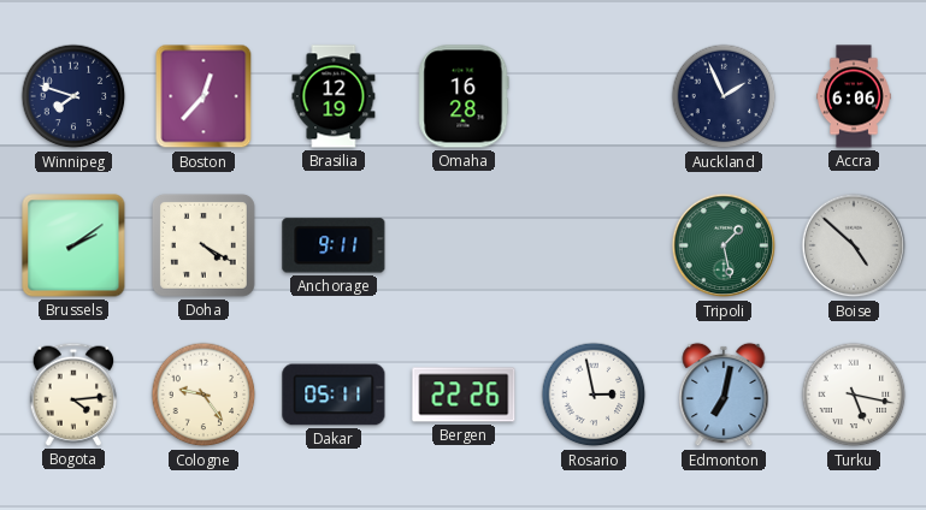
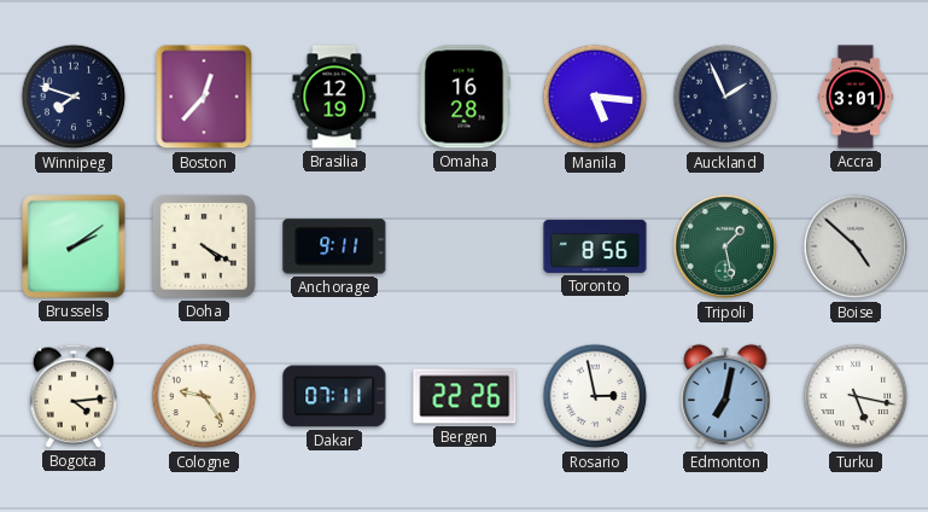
Manila: none -> 5:16 (595, 97)
Accra: 6:06 -> 3:01 (856, 97)
Toronto: none -> 8:56 (595, 246)
Dakar: 05:11 -> 07:11 (334, 396)
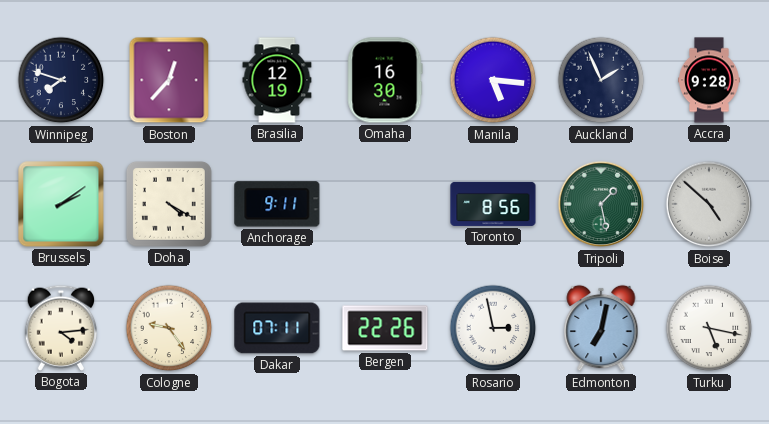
Omaha: 16:28 -> 16:30 (385, 80)
Accra: 3:01 -> 9:28 (709, 80)
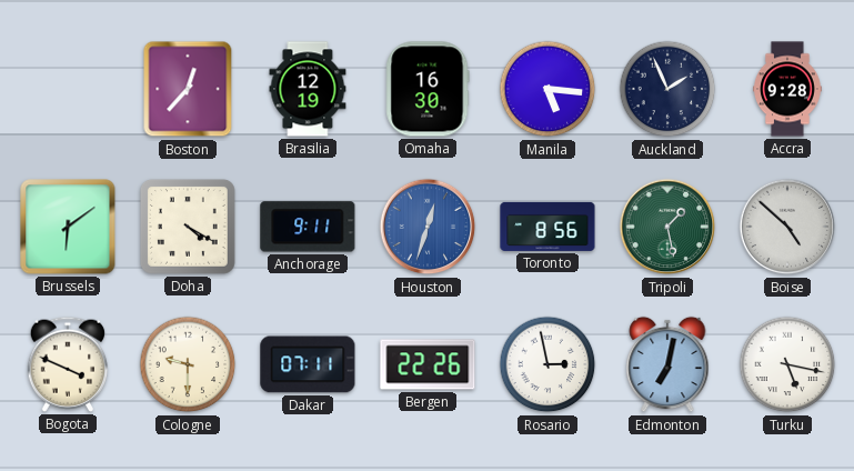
Winnipeg: 7:48 -> none (61, 80)
Brussels: 2:09 -> 6:09 (68, 227)
Houston: none -> 12:33 (428, 227)
Bogota: 4:14 -> 3:49 (68, 364)
Cologne: 9:24 -> 9:30 (188, 364)
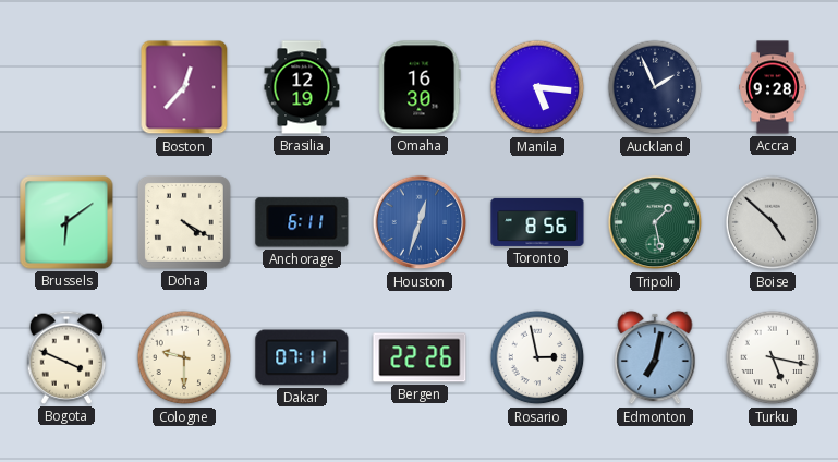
Anchorage: 9:11 -> 6:11 (302, 222)
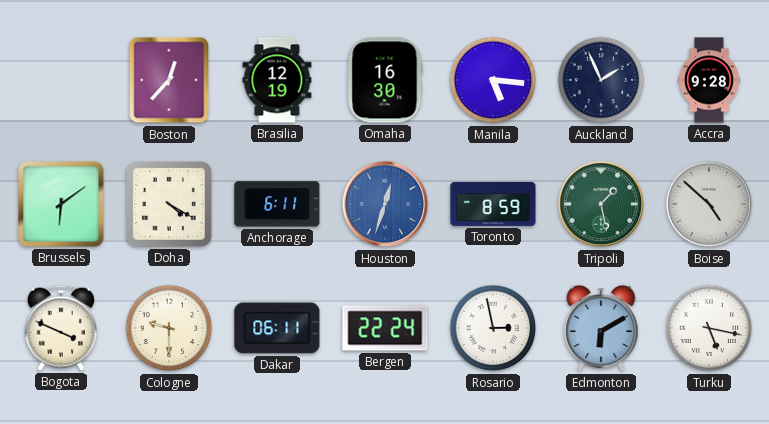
Toronto: 8:56 -> 8:59 (493, 204)
Dakar: 07:11 -> 06:11 (277, 328)
Bergen: 22:26 -> 22:24 (385, 328)
Edmonton: 7:02 -> 6:10 (601, 328)
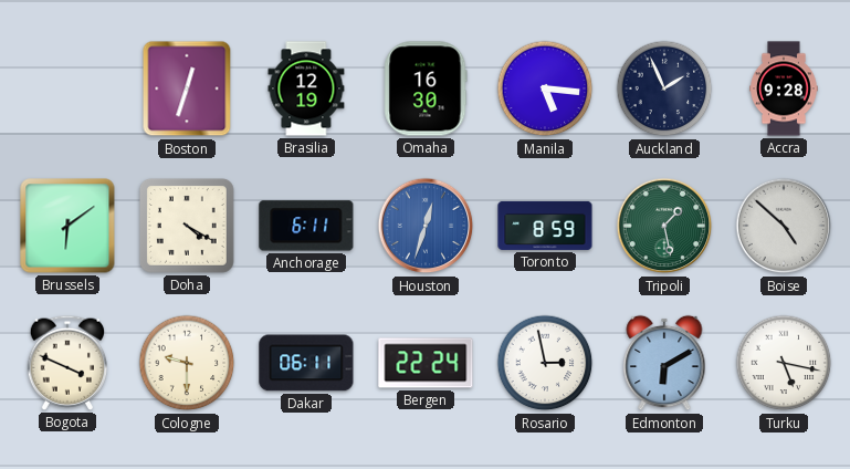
Boston: 12:37 -> 12:33 (187, 88)
